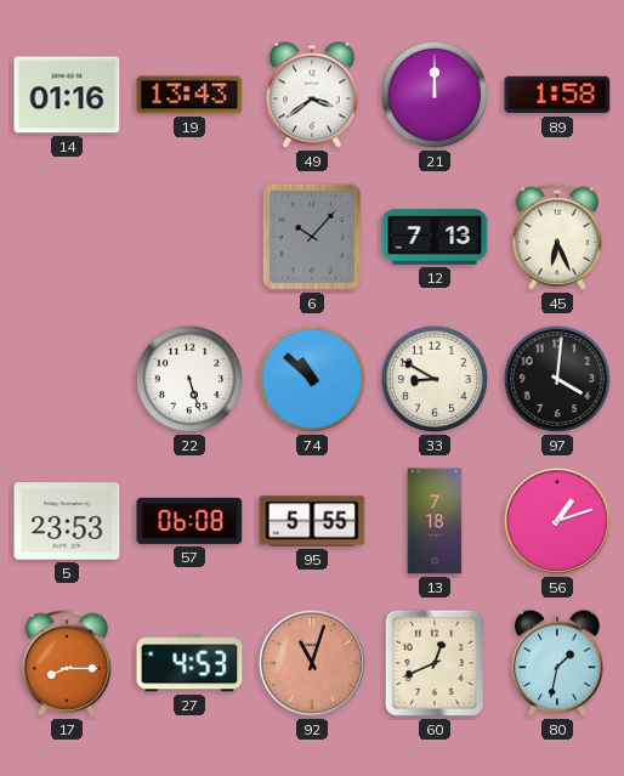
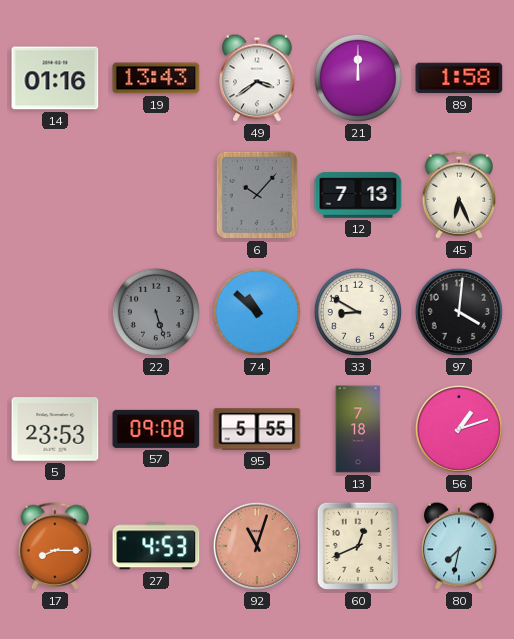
22 dial: white -> grey (156, 312)
57: 06:08 -> 09:08 (156, 429)
80: 1:32 -> 7:32 (459, 546)
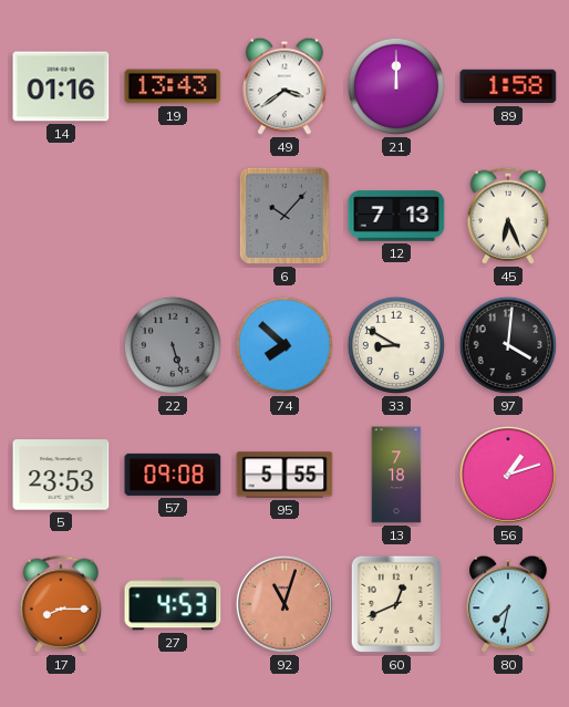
74: 10:52 -> 7:52 (284, 345)
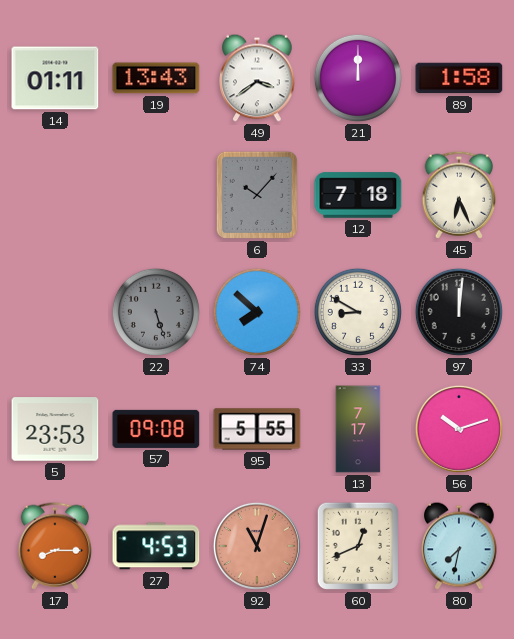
14: 01:16 -> 01:11 (55, 78)
12: 7:13 -> 7:18 (358, 195)
97: 4:01 -> 12:01 (459, 312)
13: 7:18 -> 7:17 (358, 429)
56: 1:12 -> 10:12 (459, 429)
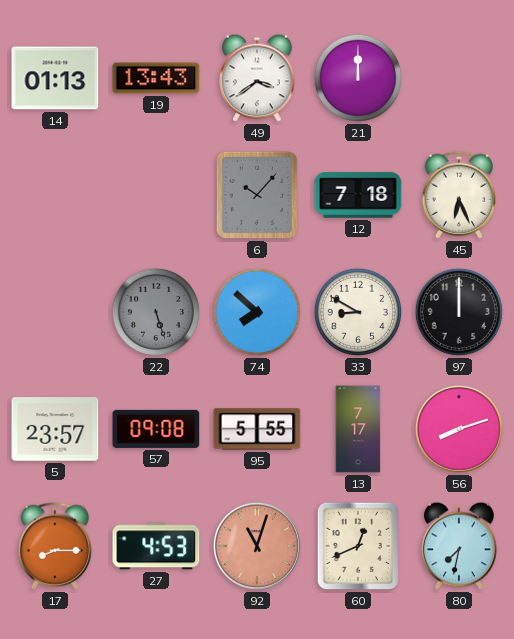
14: 01:11 -> 01:13 (55, 78)
89: 1:58 -> none (459, 78)
97: 12:01 -> 12:00 (459, 312)
5: 23:53 -> 23:57 (55, 429)
56: 10:12 -> 8:12 (459, 429)
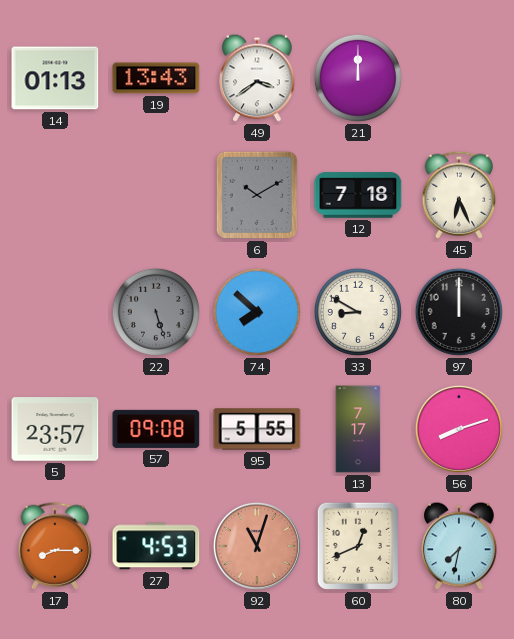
6: 10:07 -> 10:10 (257, 195)
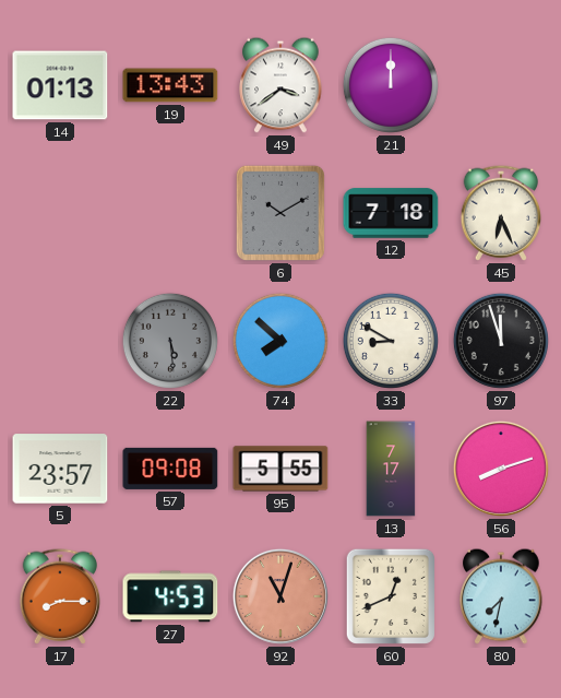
22: 5:27 -> 5:29 (170, 341)
97: 12:00 -> 11:57 (501, 341)
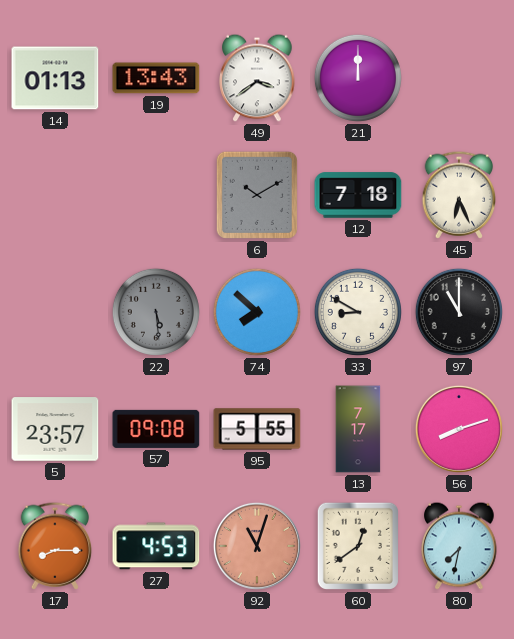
97: 11:57 -> 11:00 (459, 312)
60: 12:41 -> 12:39 (358, 546)
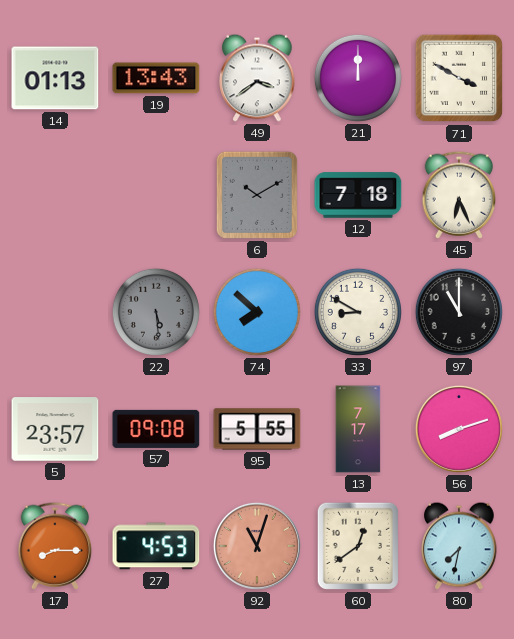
71: none -> 3:50 (459, 78)
